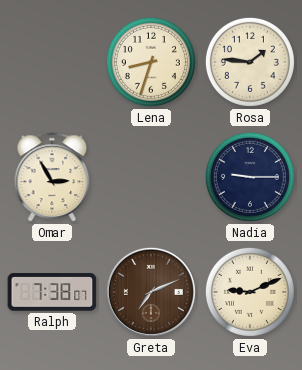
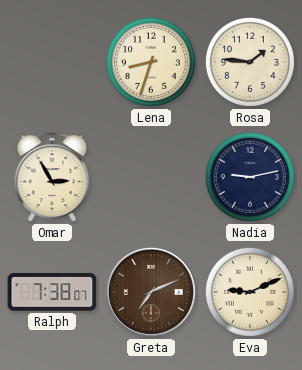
Nadia: 9:15 -> 9:13 (250, 177)
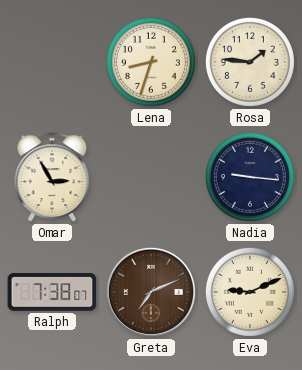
Nadia: 9:13 -> 9:16 (250, 177)
